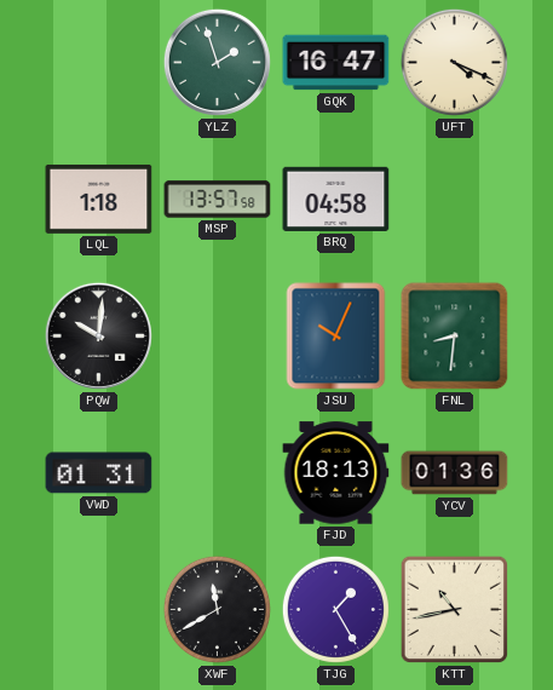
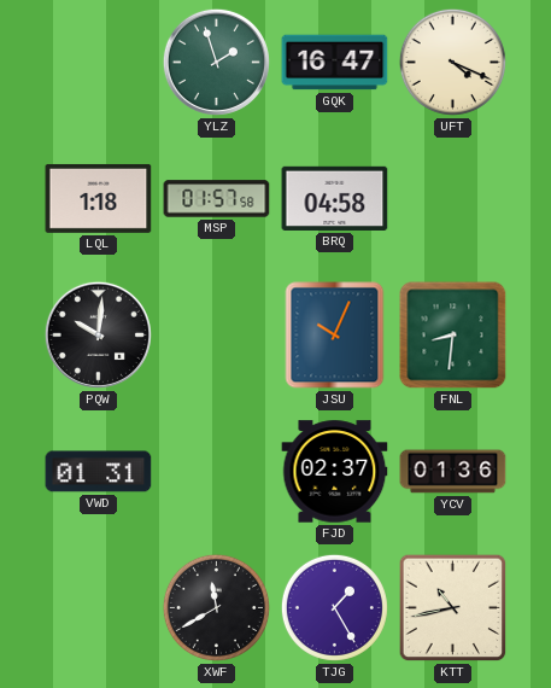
MSP: 13:57 -> 01:57 (217, 199)
FJD: 18:13 -> 02:37 (335, 472)
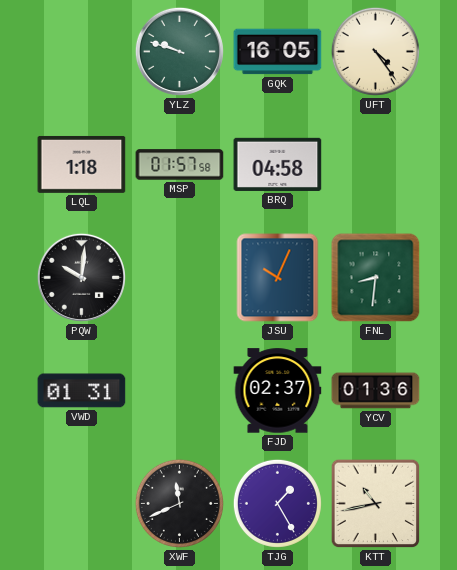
YLZ: 1:57 -> 9:48 (179, 51)
GQK: 16:47 -> 16:05 (278, 52)
UFT: 4:19 -> 4:24 (375, 51)
XWF: 11:40 -> 11:41 (179, 503)
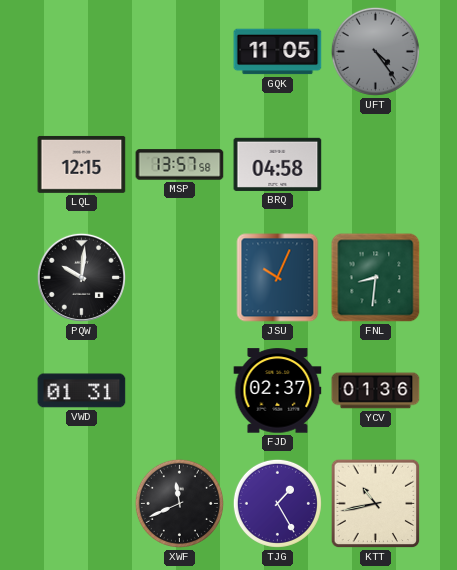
YLZ: 9:48 -> none (179, 51)
GQK: 16:05 -> 11:05 (278, 52)
UFT dial: cream -> grey (375, 51)
LQL: 1:18 -> 12:15 (82, 164)
MSP: 01:57 -> 13:57 (180, 165)
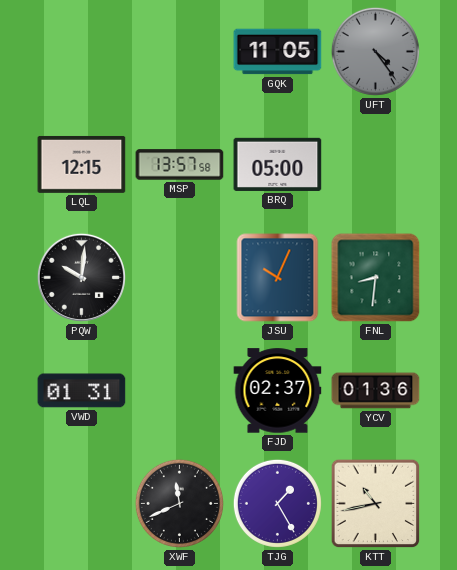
BRQ: 04:58 -> 05:00 (278, 164)
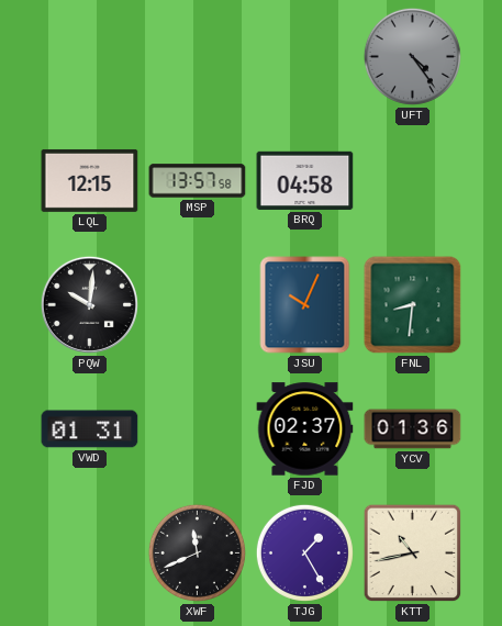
GQK: 11:05 -> none (278, 52)
BRQ: 05:00 -> 04:58 (305, 180)
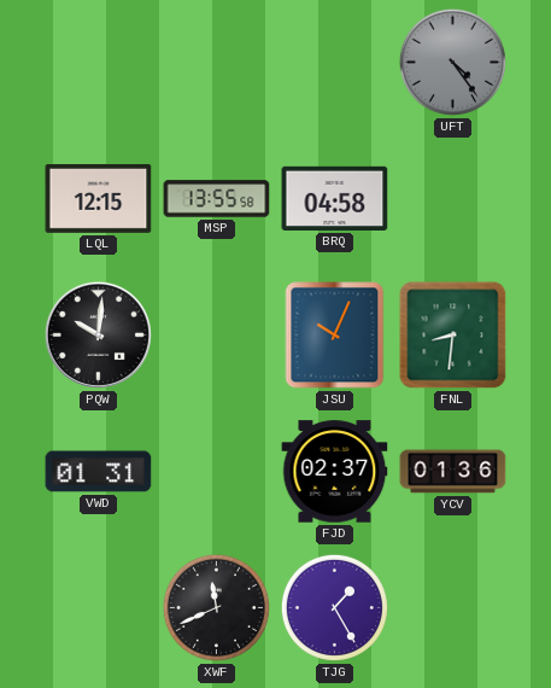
MSP: 13:57 -> 13:55 (217, 199)
KTT: 10:43 -> none (413, 554)
